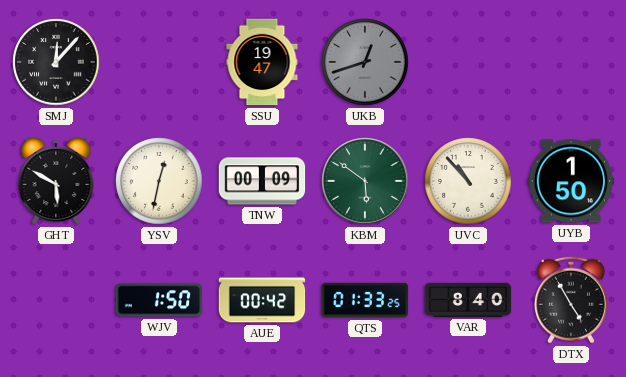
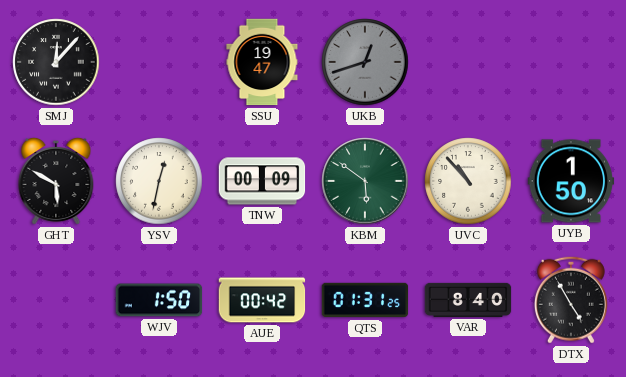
QTS: 01:33 -> 01:31 (365, 300)
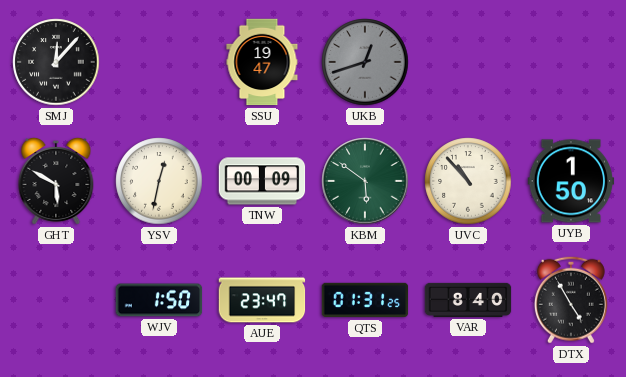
AUE: 00:42 -> 23:47 (262, 300)
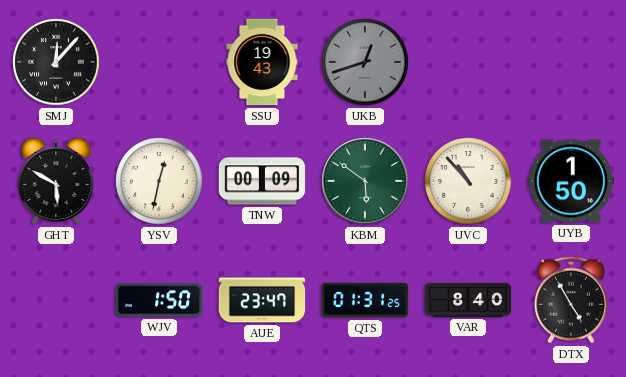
SSU: 19:47 -> 19:43 (262, 62)
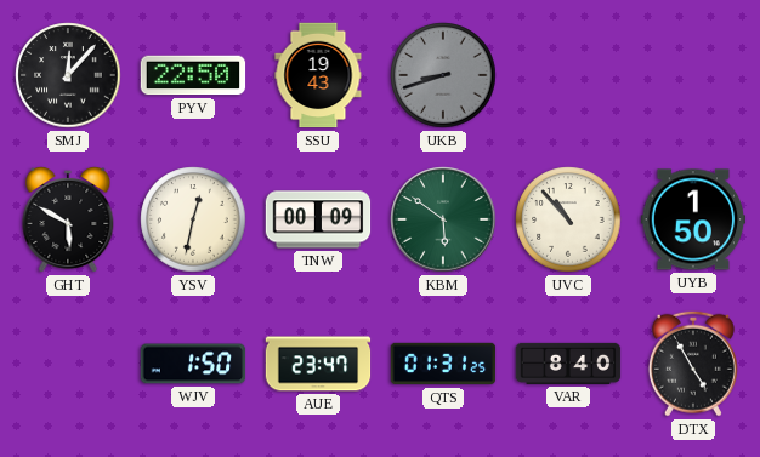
PYV: none -> 22:50 (193, 75)
UKB: 12:42 -> 8:42 (443, 75)
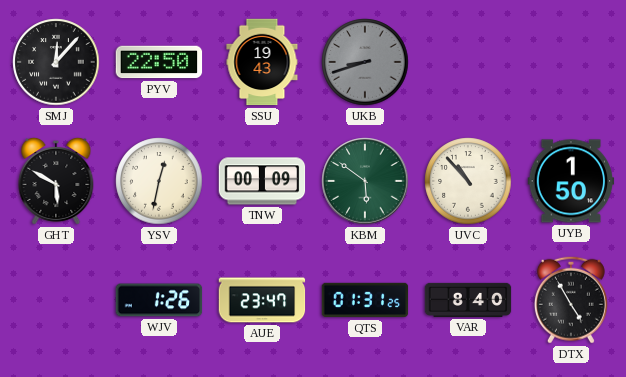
WJV: 1:50 -> 1:26 (159, 300)
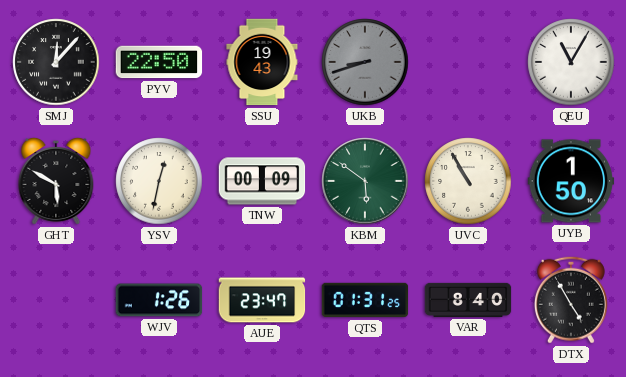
QEU: none -> 11:05 (571, 62)
UVC: 10:53 -> 10:55 (468, 181)
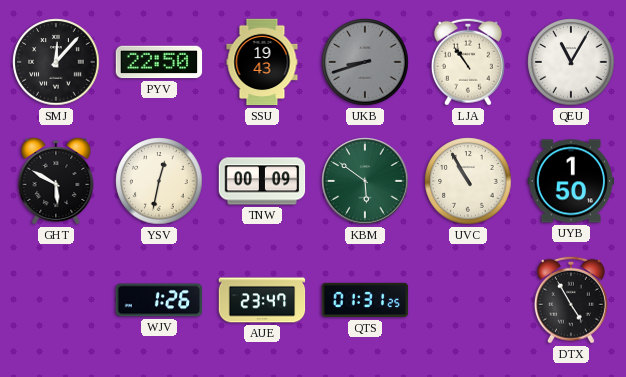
LJA: none -> 10:54 (468, 62)
VAR: 8:40 -> none (468, 300)
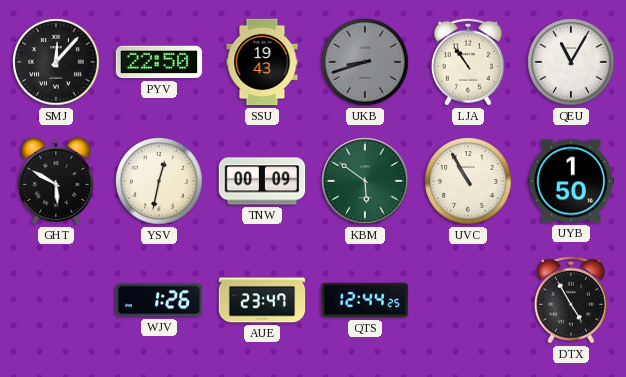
QTS: 01:31 -> 12:44 (365, 300)
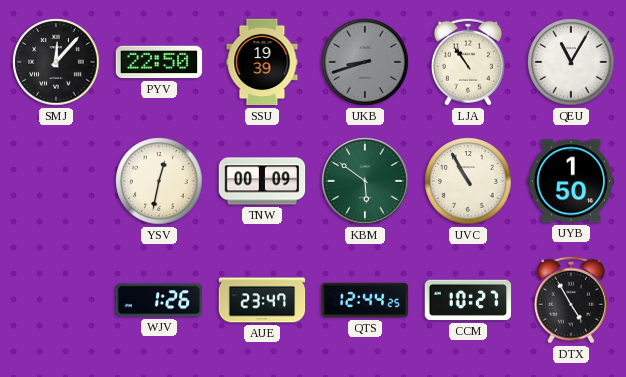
SSU: 19:43 -> 19:39 (262, 62)
GHT: 5:50 -> none (56, 181)
CCM: none -> 10:27 (468, 300)
